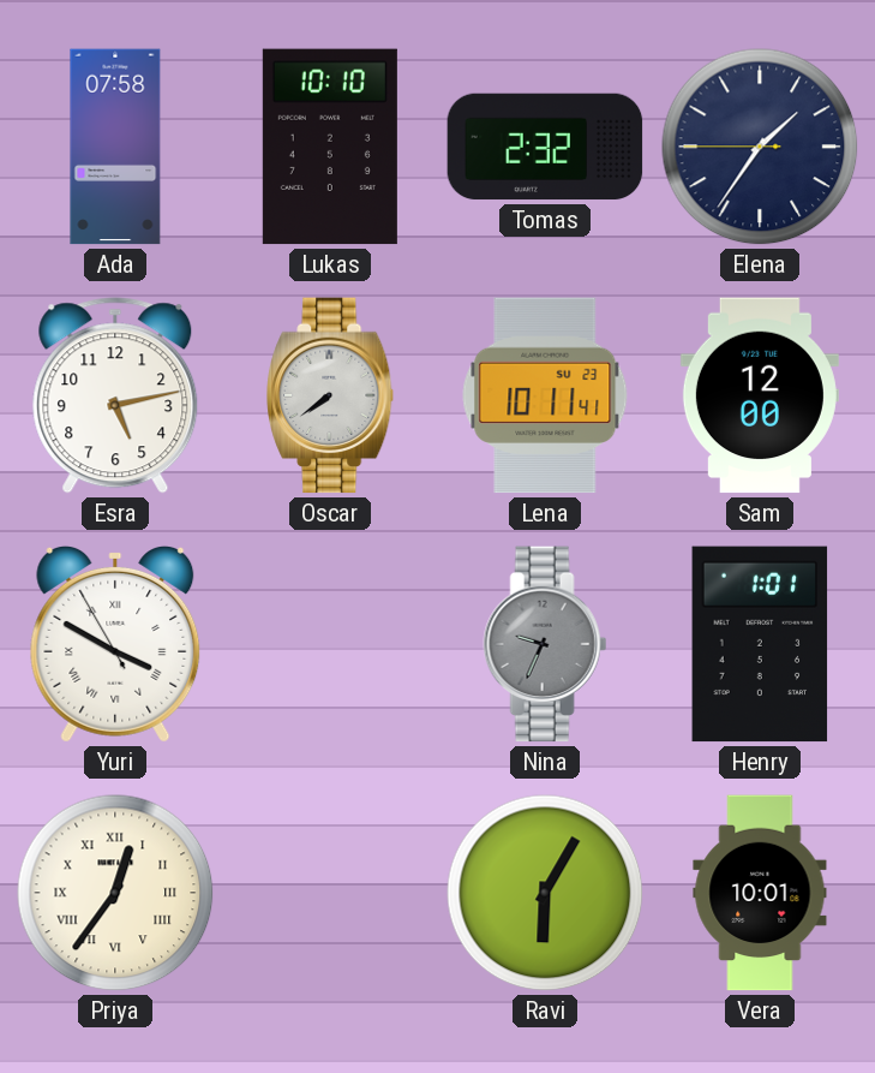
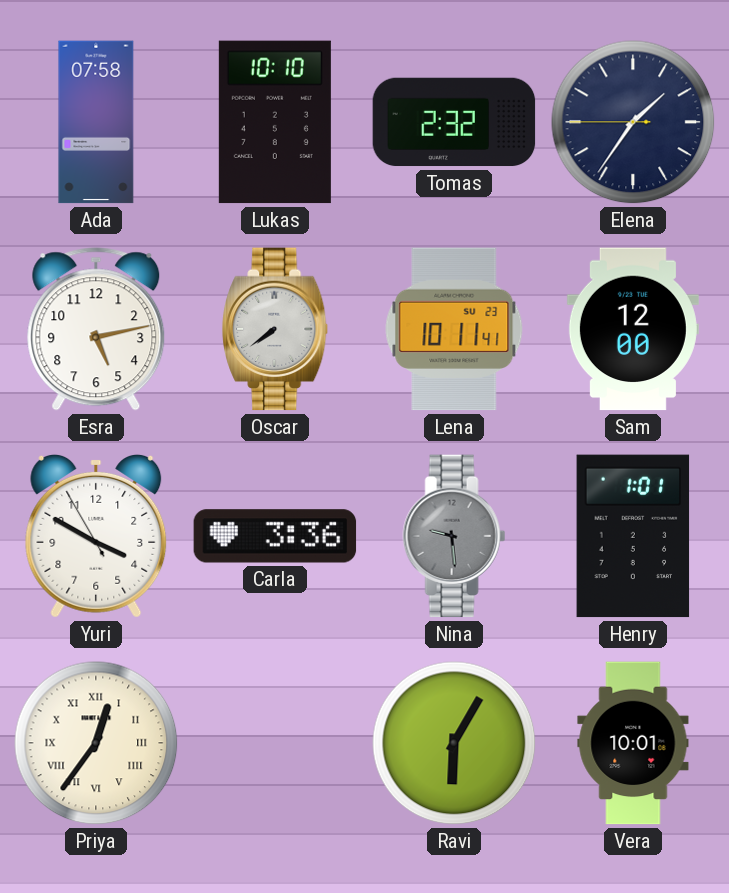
Yuri numerals: Roman -> Arabic (96, 536)
Carla: none -> 3:36 (275, 536)
Nina: 9:34 -> 9:29 (454, 536)
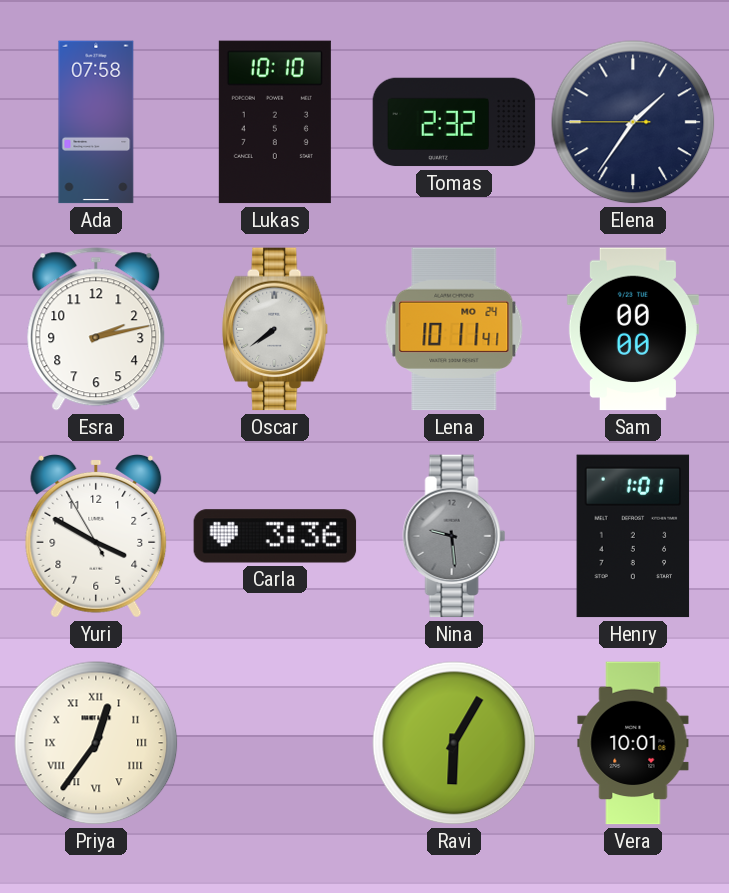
Esra: 5:13 -> 2:13 (96, 329)
Lena date: SU 23 -> MO 24 (454, 329)
Sam: 12:00 -> 00:00 (633, 329)
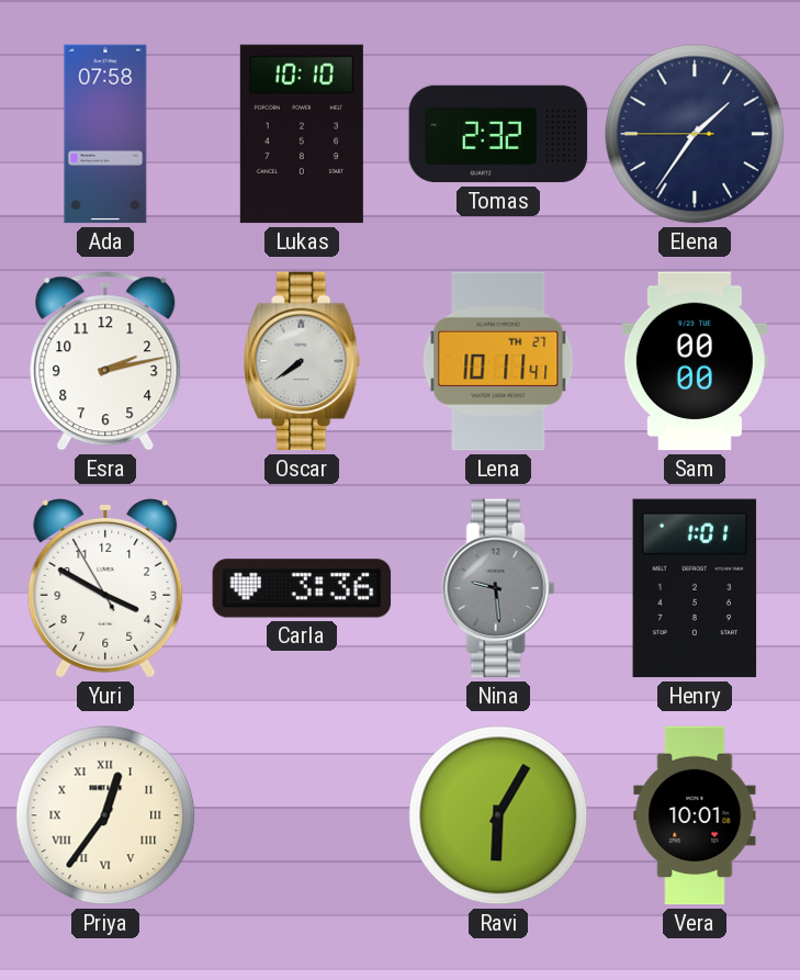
Lena date: MO 24 -> TH 27 (498, 361)
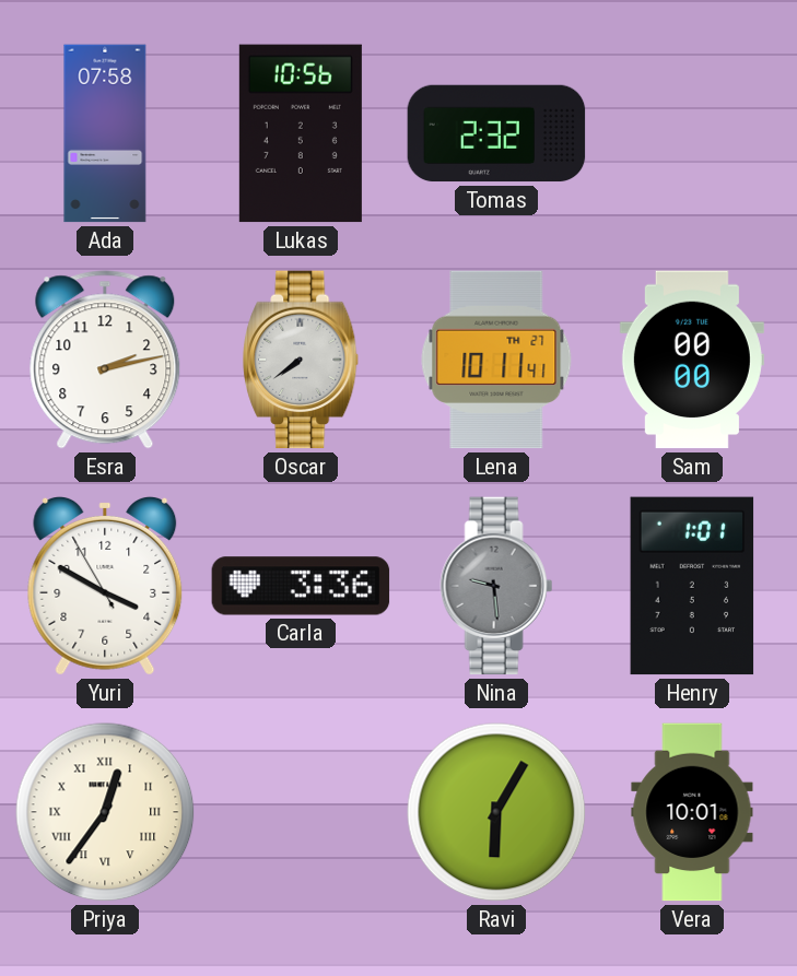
Lukas: 10:10 -> 10:56 (301, 133)
Elena: 1:35 -> none (695, 134)
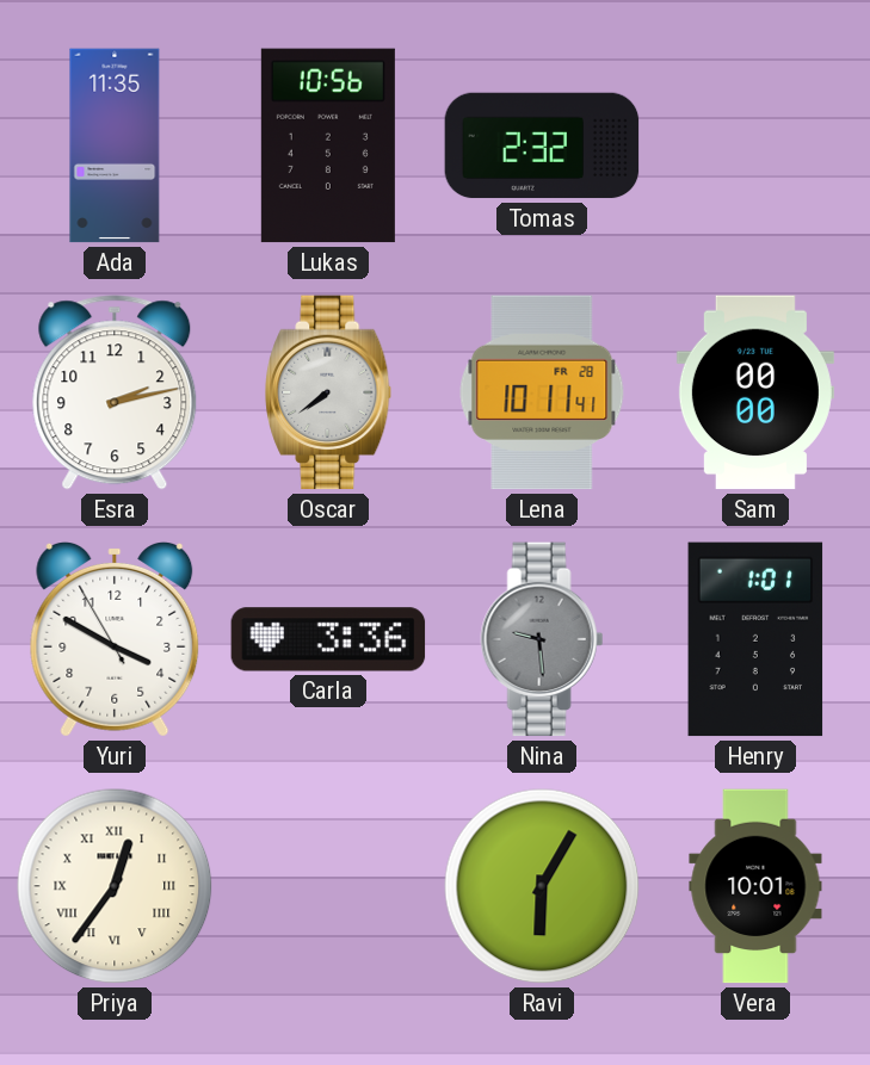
Ada: 07:58 -> 11:35 (115, 145)
Lena date: TH 27 -> FR 28 (542, 392)
